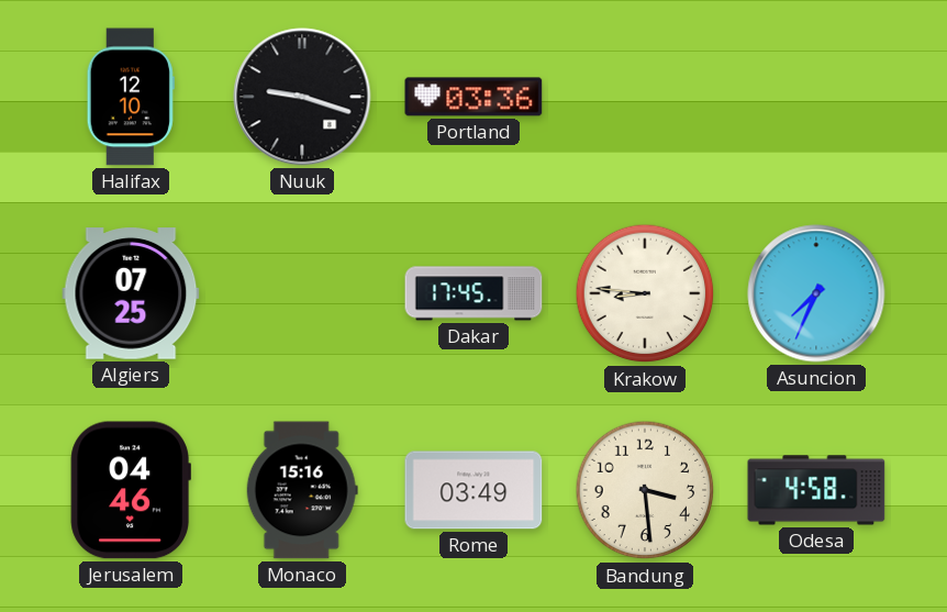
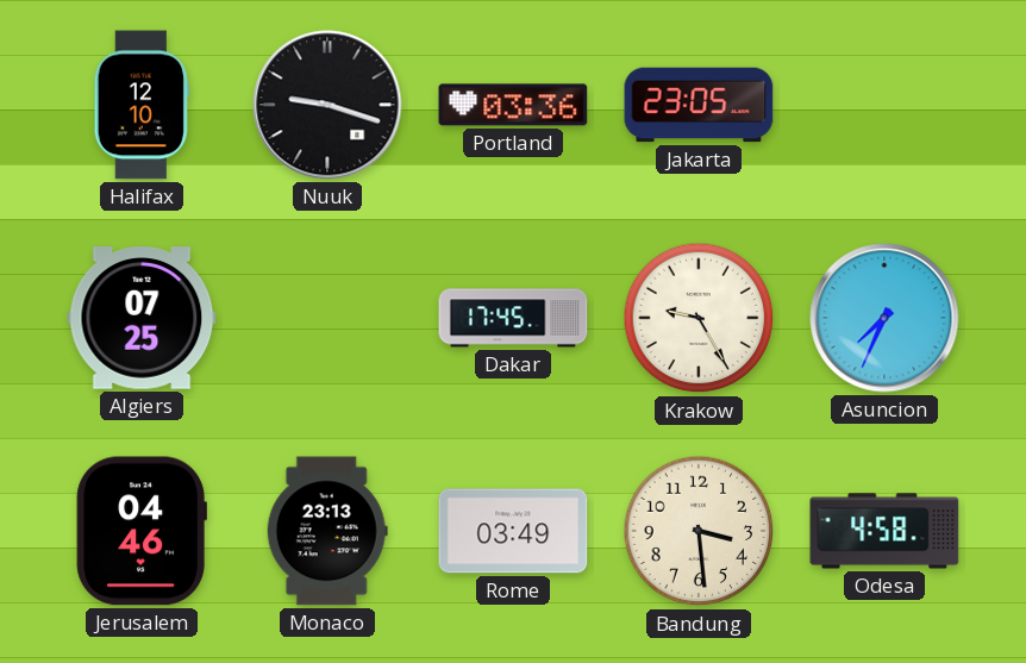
Jakarta: none -> 23:05 (699, 105)
Krakow: 8:46 -> 9:25 (699, 318)
Monaco: 15:16 -> 23:13 (327, 531)
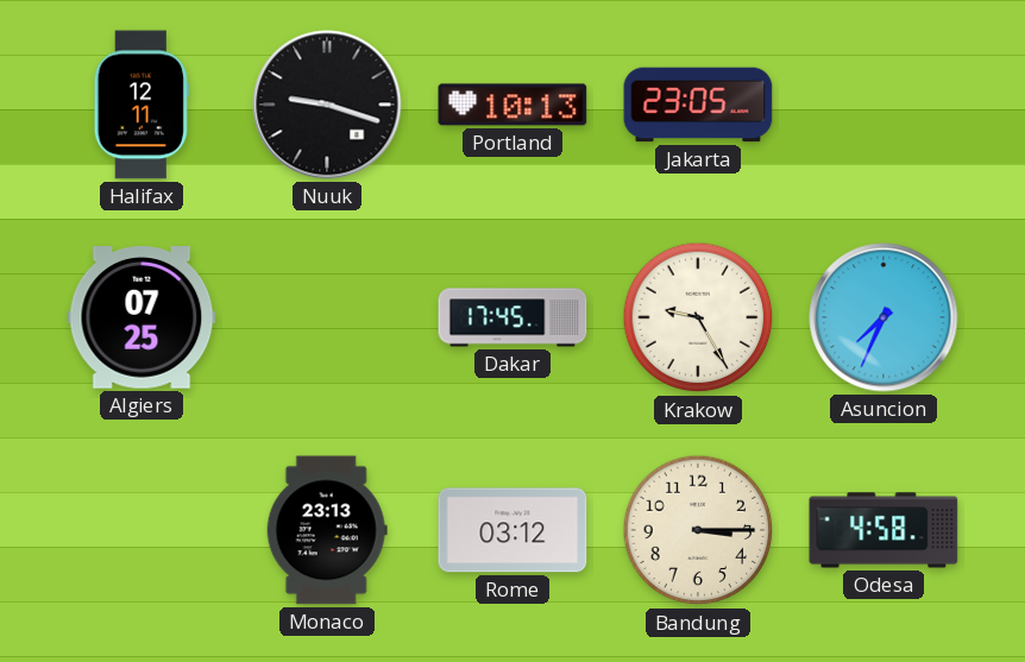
Halifax: 12:10 -> 12:11 (142, 105)
Portland: 03:36 -> 10:13 (512, 105)
Jerusalem: 04:46 -> none (142, 531)
Rome: 03:49 -> 03:12 (512, 530)
Bandung: 3:29 -> 3:15 (698, 530)
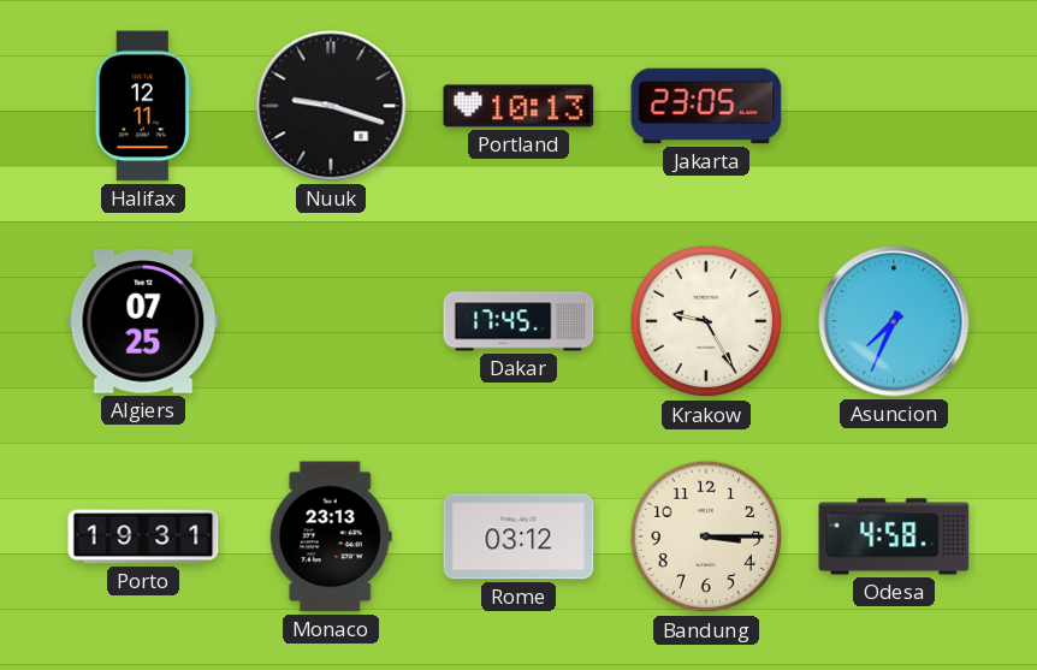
Porto: none -> 19:31 (143, 536)
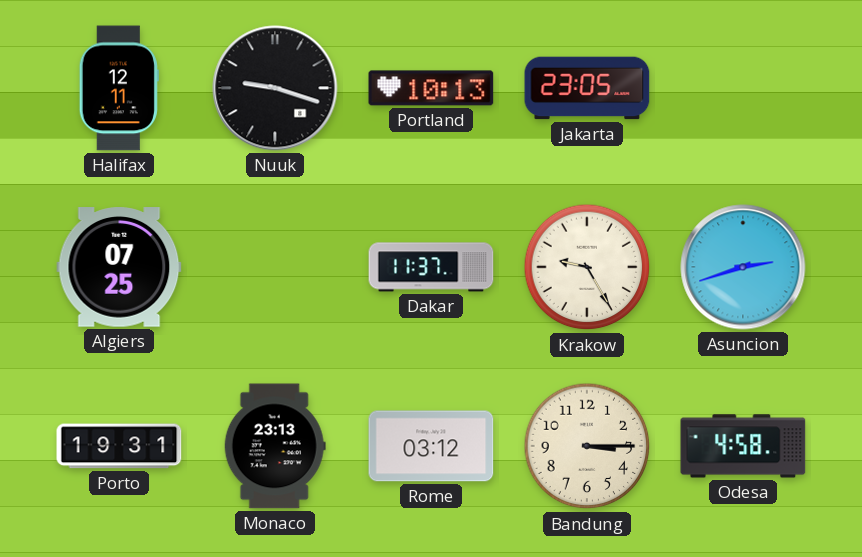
Dakar: 17:45 -> 11:37 (431, 267)
Asuncion: 7:34 -> 2:42 (743, 267)
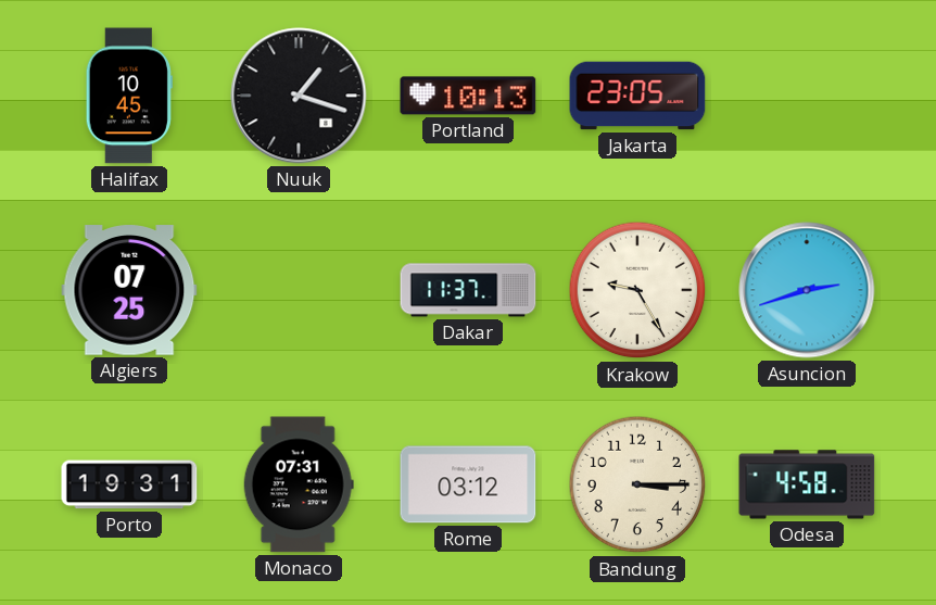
Halifax: 12:11 -> 10:45 (129, 96)
Nuuk: 9:18 -> 1:18 (299, 96)
Monaco: 23:13 -> 07:31 (299, 484)
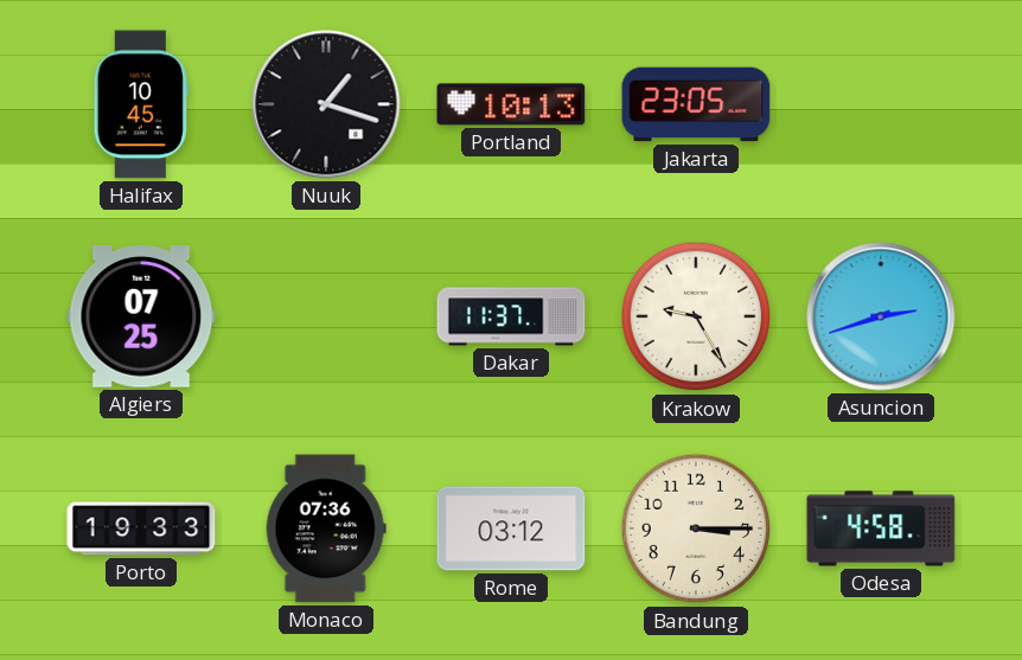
Porto: 19:31 -> 19:33 (141, 528)
Monaco: 07:31 -> 07:36 (326, 528)
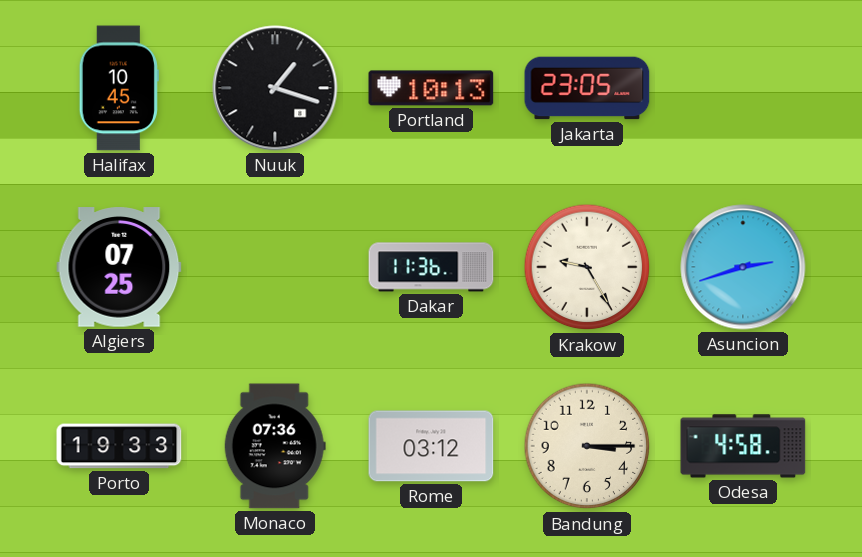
Dakar: 11:37 -> 11:36 (431, 267)
